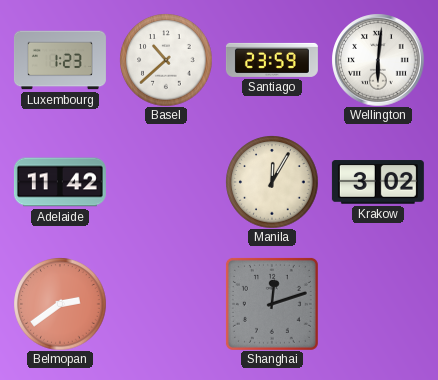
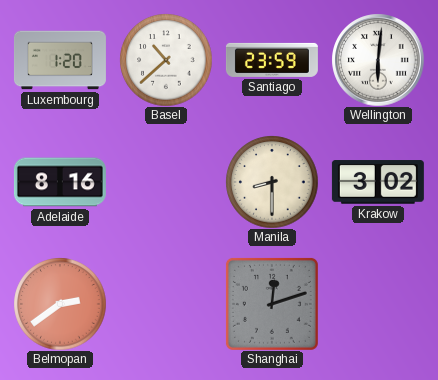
Luxembourg: 1:23 -> 1:20 (60, 60)
Adelaide: 11:42 -> 8:16 (60, 182)
Manila: 12:05 -> 8:30 (272, 182)
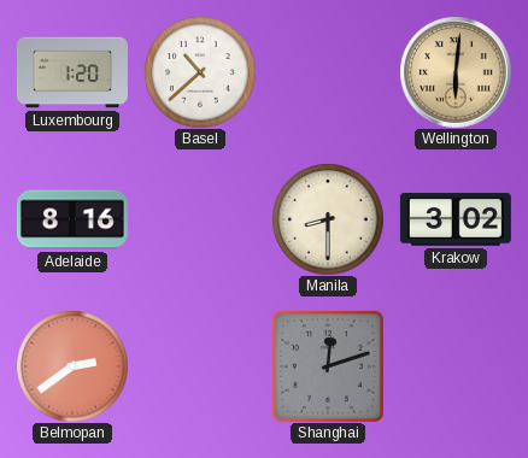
Santiago: 23:59 -> none (272, 60)
Wellington dial: white -> champagne (456, 72)
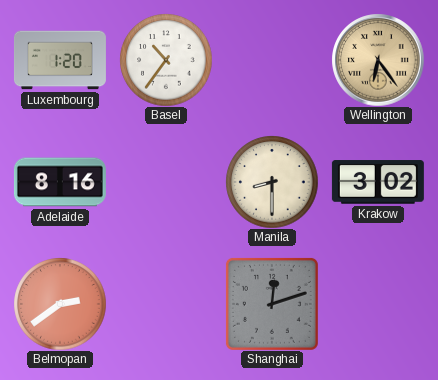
Basel: 10:38 -> 10:36 (166, 60)
Wellington: 6:01 -> 6:24 (378, 60)
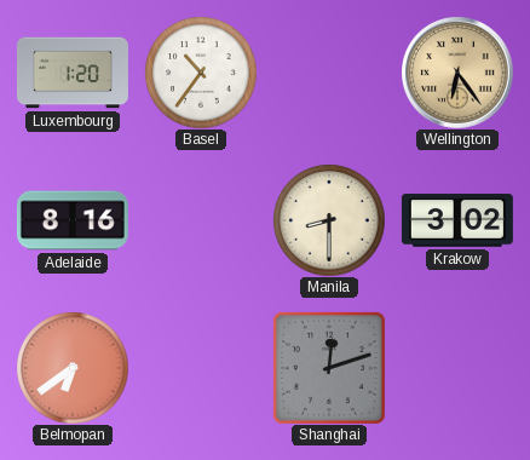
Belmopan: 2:39 -> 6:39 (73, 368)
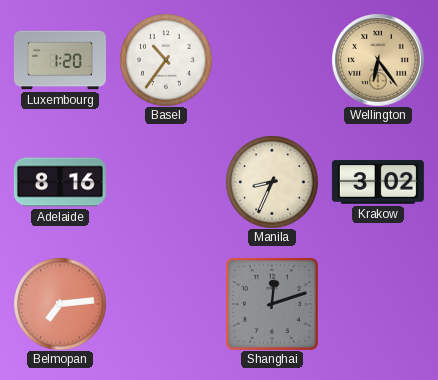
Manila: 8:30 -> 8:34 (272, 182)
Belmopan: 6:39 -> 7:14 (60, 304)
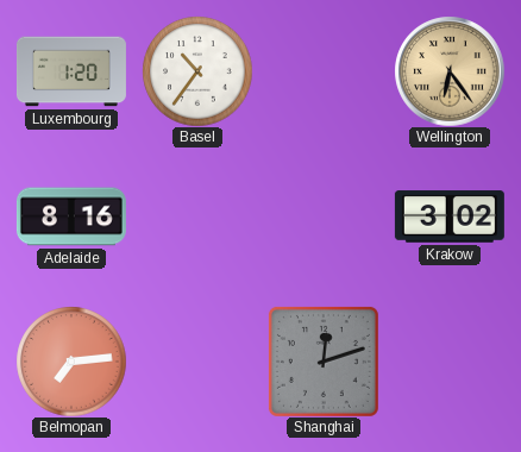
Manila: 8:34 -> none (272, 182)
